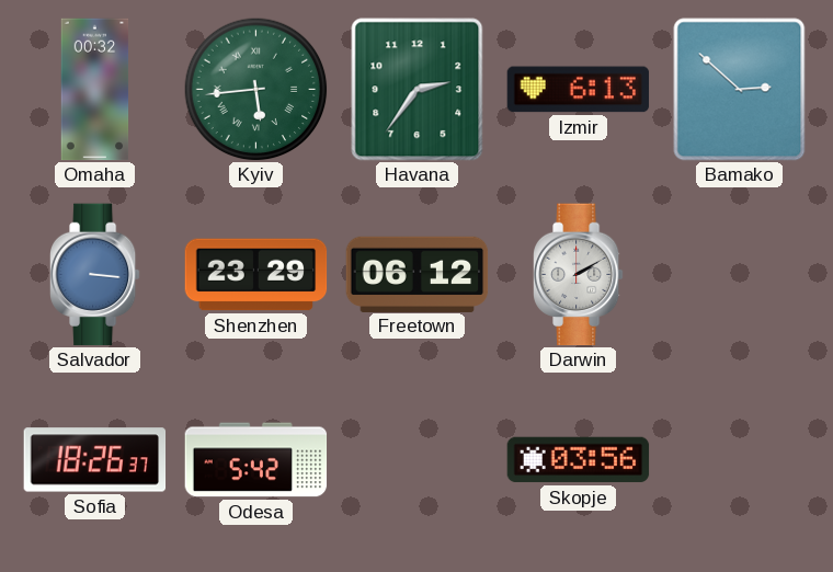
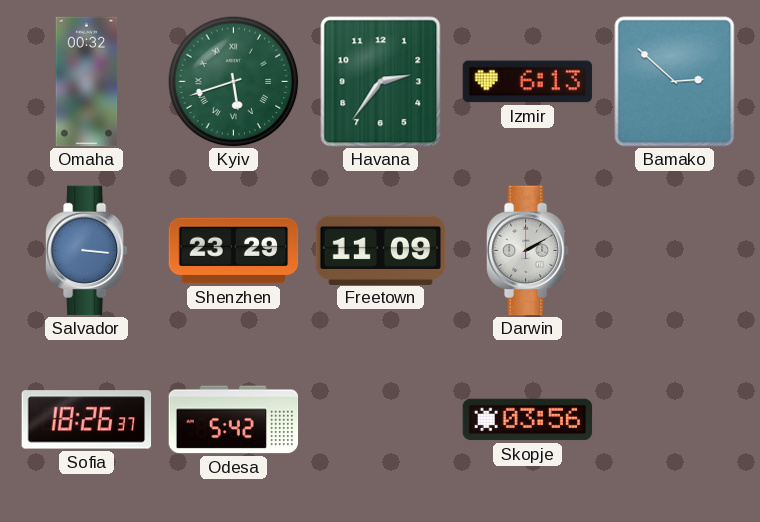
Kyiv: 5:44 -> 5:42 (234, 82)
Freetown: 06:12 -> 11:09 (381, 250)
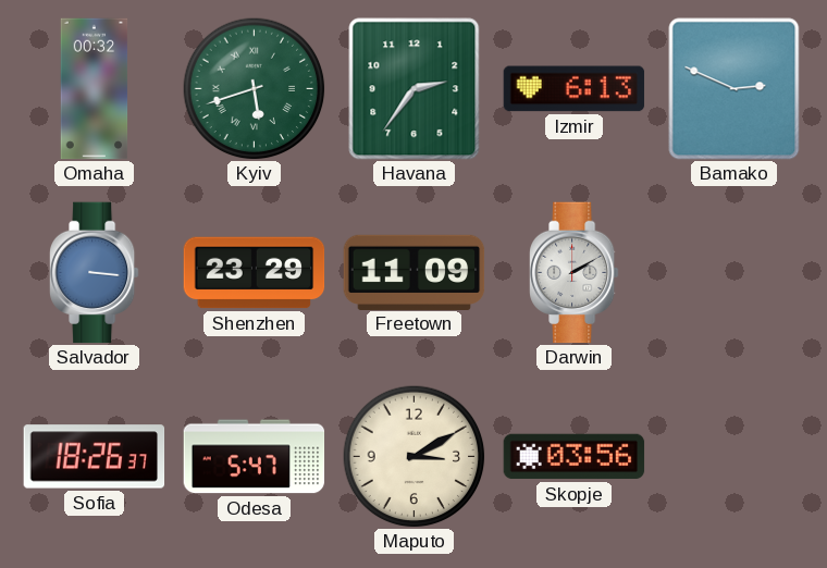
Bamako: 2:52 -> 2:49 (735, 89)
Odesa: 5:42 -> 5:47 (255, 457)
Maputo: none -> 3:10 (415, 457)
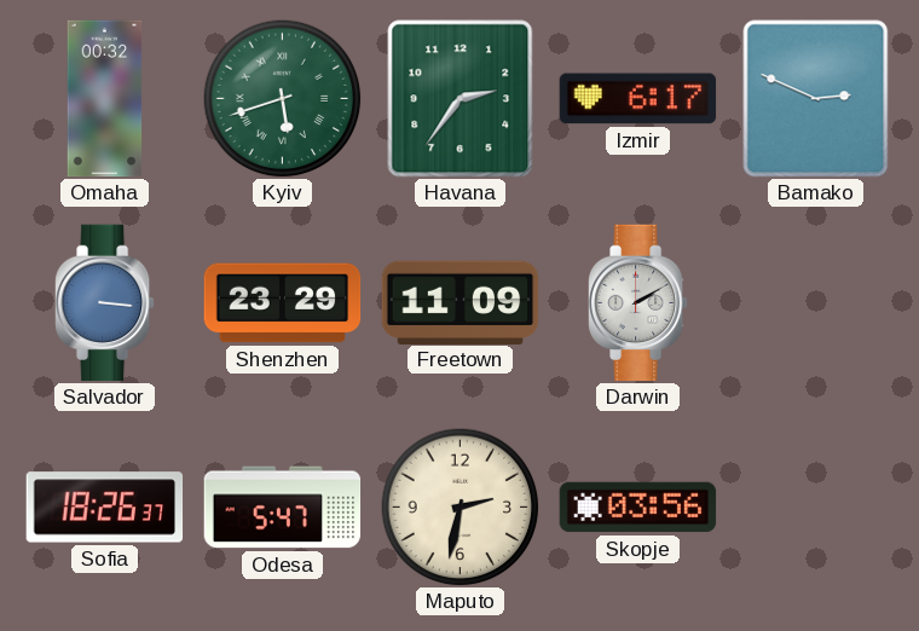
Izmir: 6:13 -> 6:17 (638, 99)
Maputo: 3:10 -> 2:32 (461, 508)
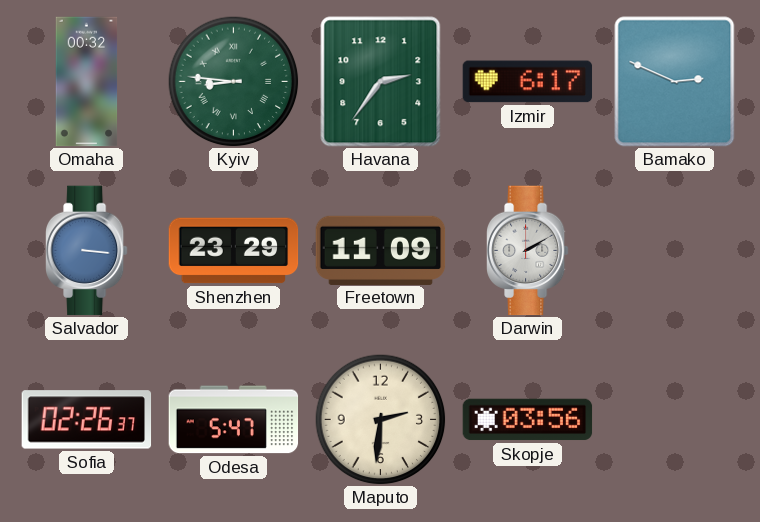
Kyiv: 5:42 -> 8:46 (234, 82)
Sofia: 18:26 -> 02:26 (87, 420)
Maputo: 2:32 -> 2:31 (381, 420)
